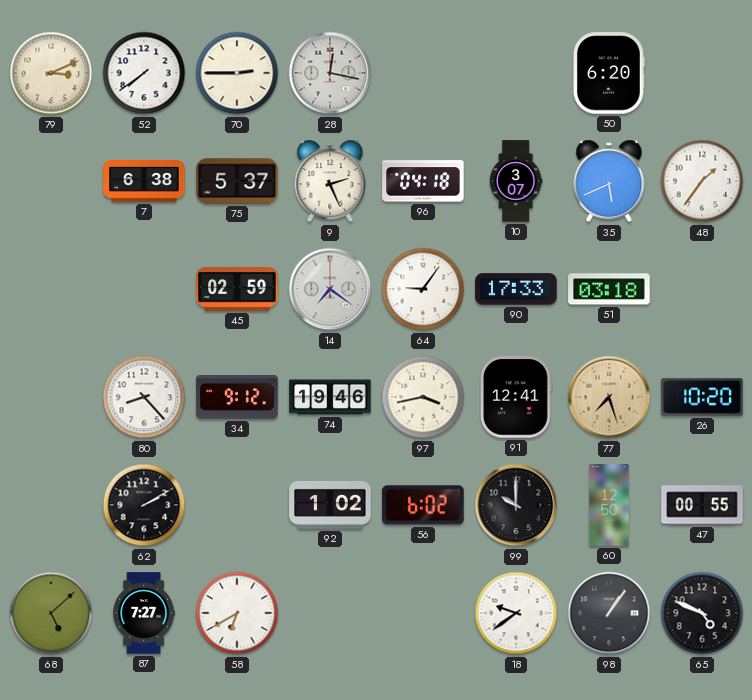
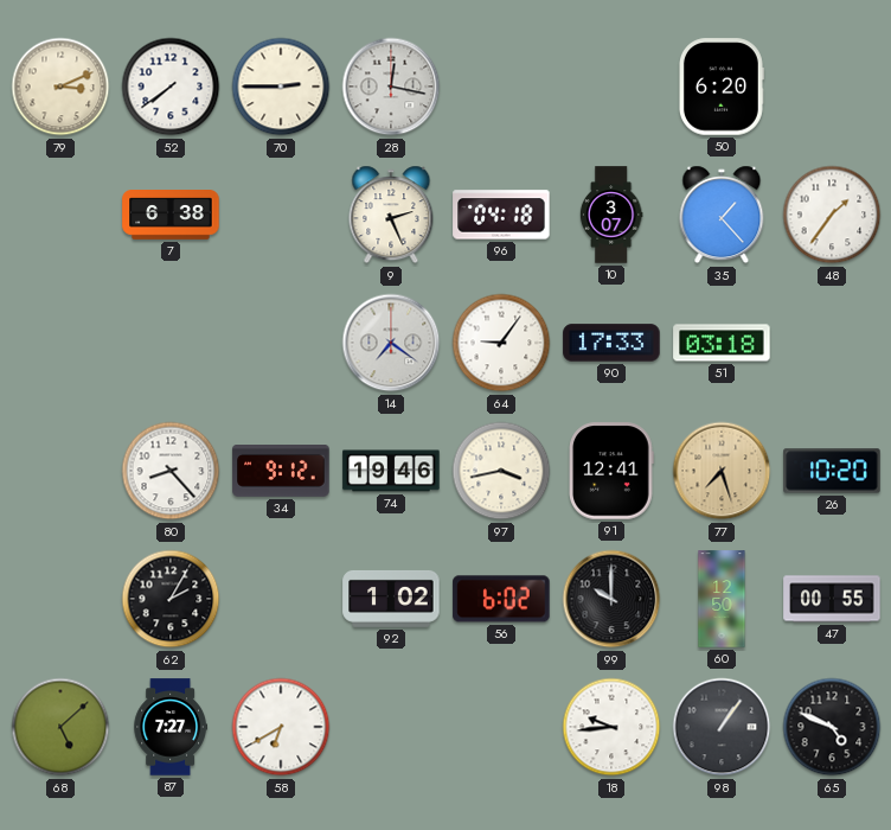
75: 5:37 -> none (237, 181)
35: 5:41 -> 1:23 (722, 215)
45: 02:59 -> none (237, 289)
62: 2:10 -> 2:05 (171, 599)
18: 9:39 -> 9:44 (611, 727)
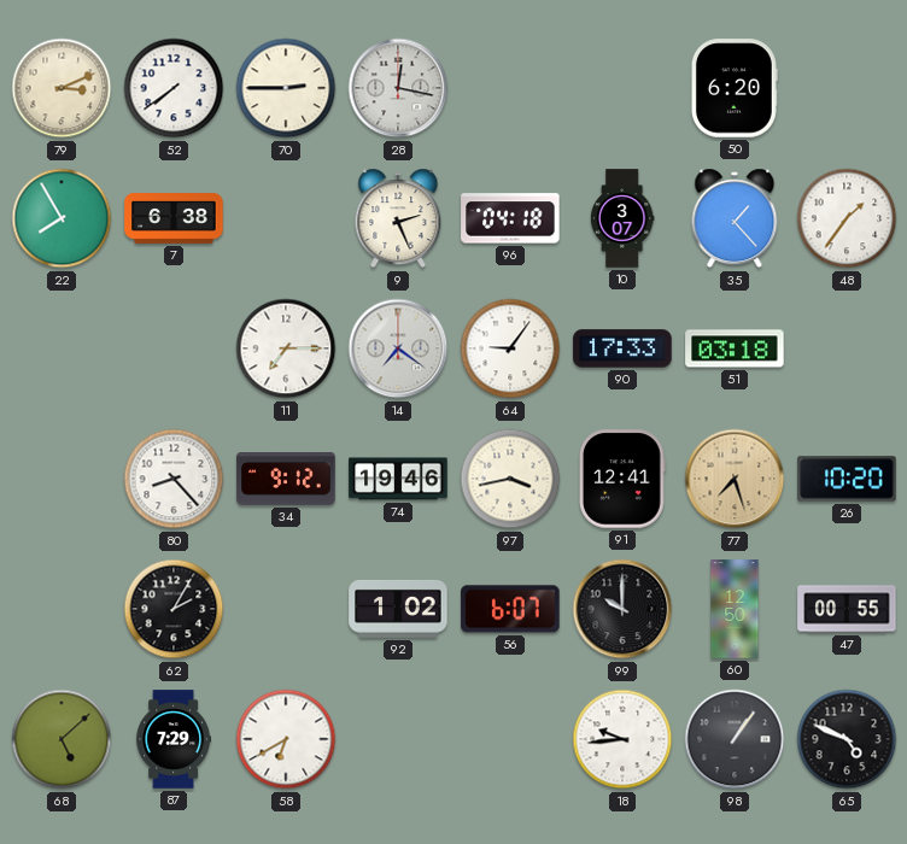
22: none -> 7:55 (62, 218)
11: none -> 7:15 (286, 348)
56: 6:02 -> 6:07 (510, 609)
87: 7:27 -> 7:29 (172, 739)
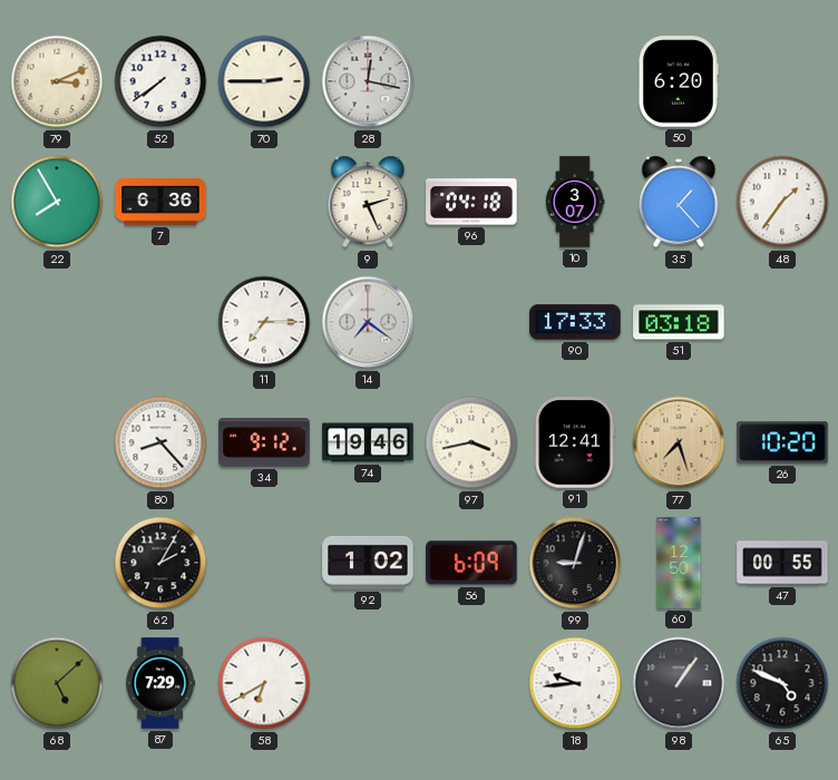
7: 6:38 -> 6:36 (160, 203)
64: 9:06 -> none (510, 348)
56: 6:07 -> 6:09 (471, 563)
99: 10:00 -> 9:03 (575, 563)
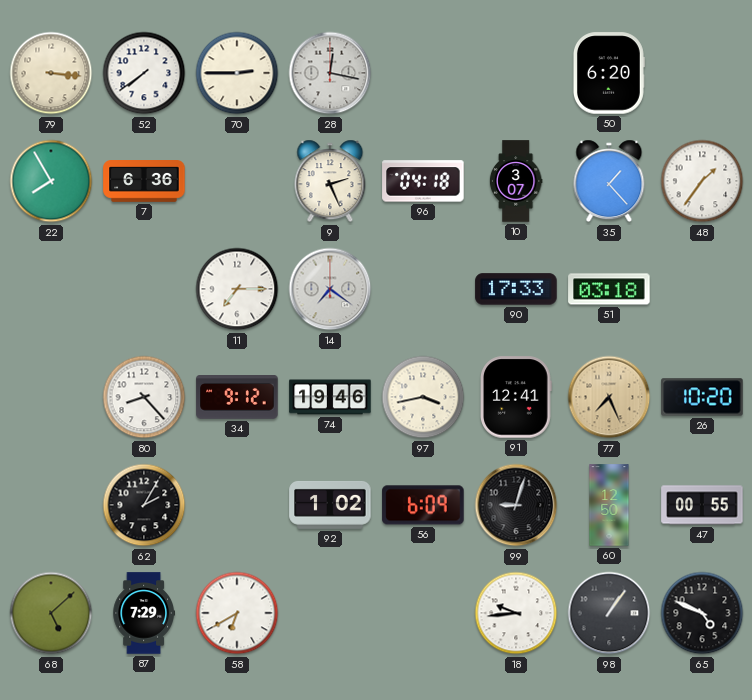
79: 3:11 -> 3:16 (51, 73)
77: 7:27 -> 7:26 (609, 397)
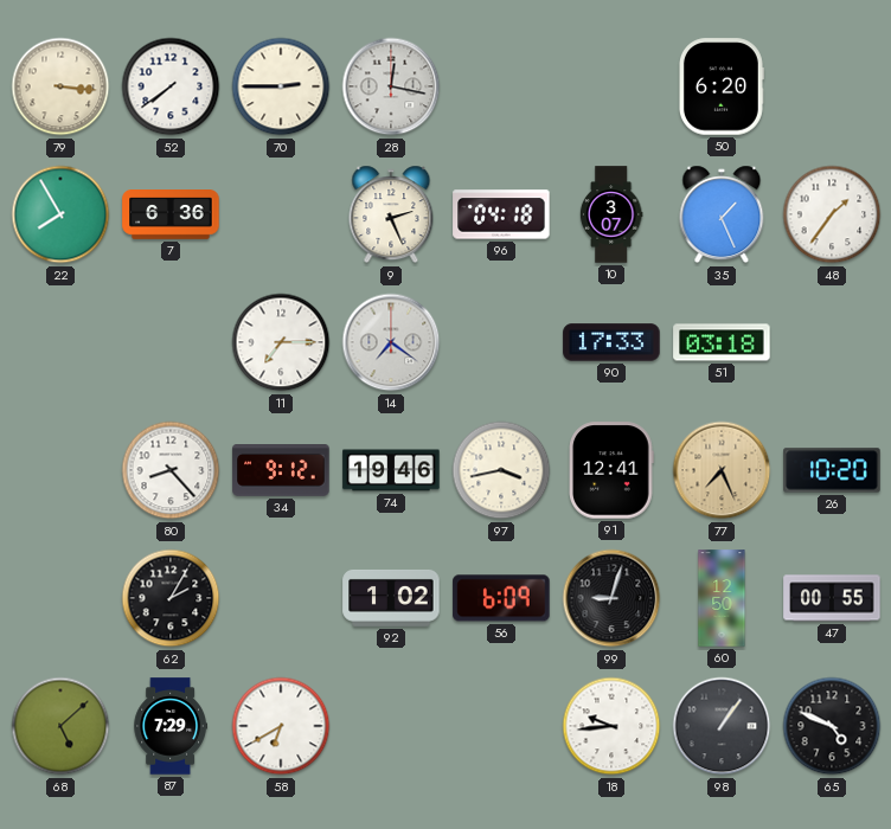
35: 1:23 -> 1:26 (722, 214)
